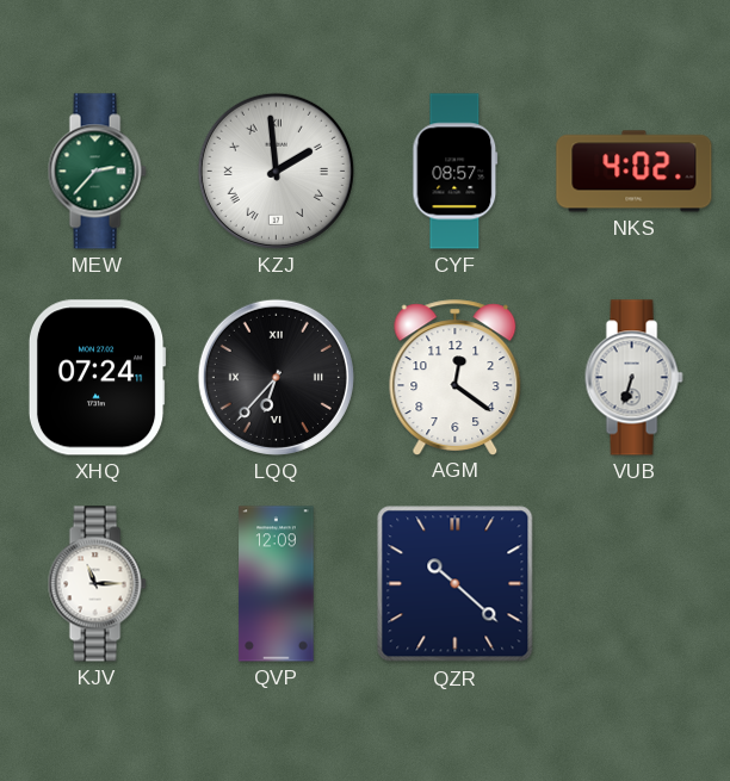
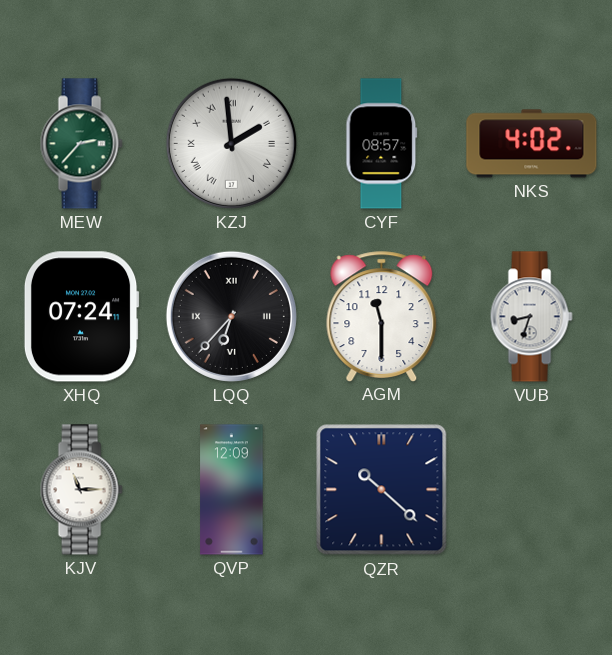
AGM: 12:21 -> 11:30 (382, 316)
VUB: 6:33 -> 8:33 (531, 317)
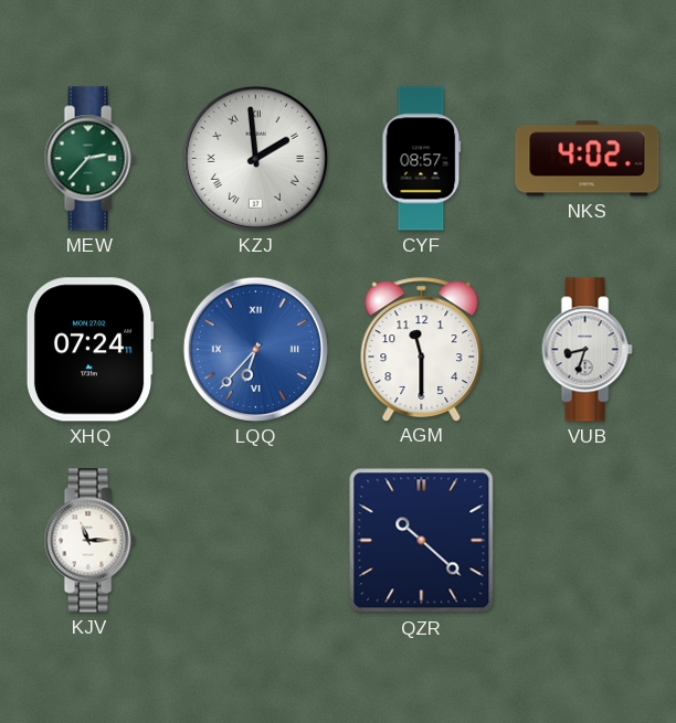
LQQ dial: black -> blue (255, 349)
QVP: 12:09 -> none (232, 490)
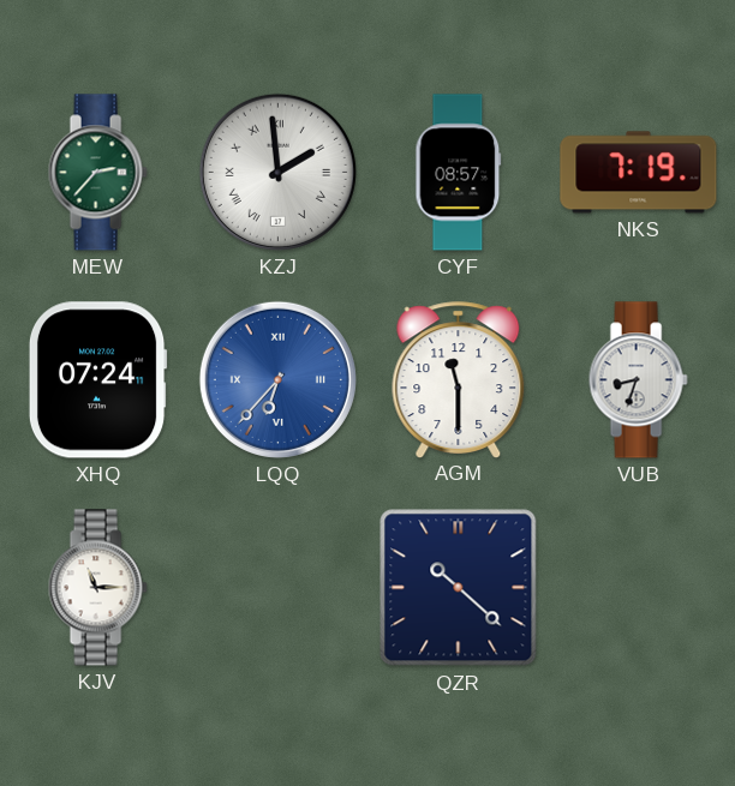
NKS: 4:02 -> 7:19 (639, 173)
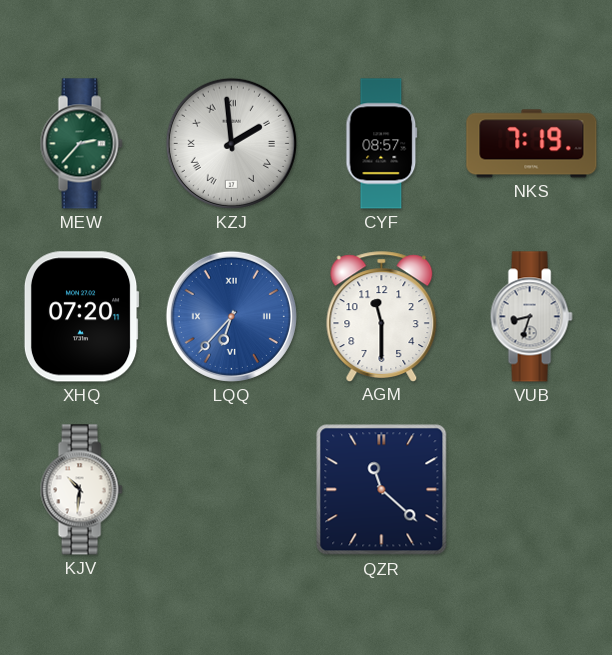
XHQ: 07:24 -> 07:20 (81, 317)
KJV: 11:15 -> 10:31 (81, 490)
QZR: 10:22 -> 11:22 (382, 490)
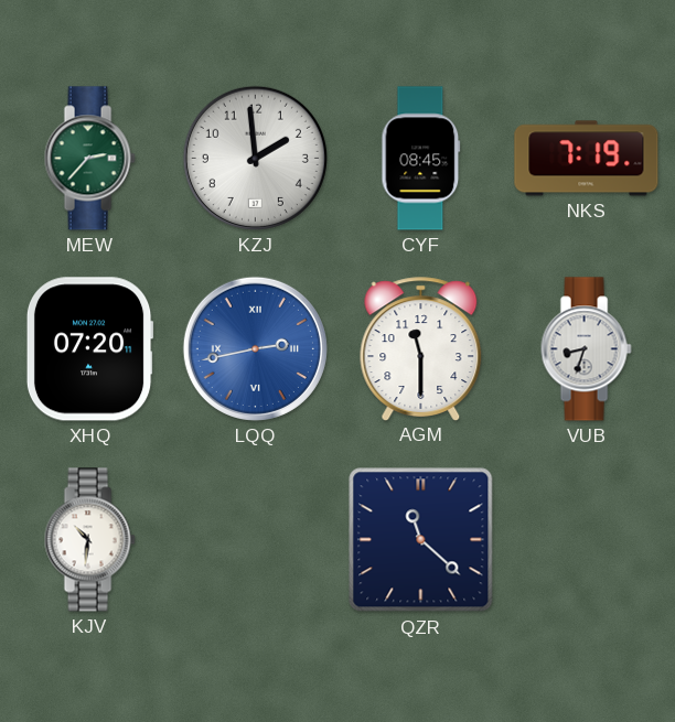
KZJ numerals: Roman -> Arabic (255, 158)
CYF: 08:57 -> 08:45 (421, 159)
LQQ: 6:37 -> 2:43 (255, 348)
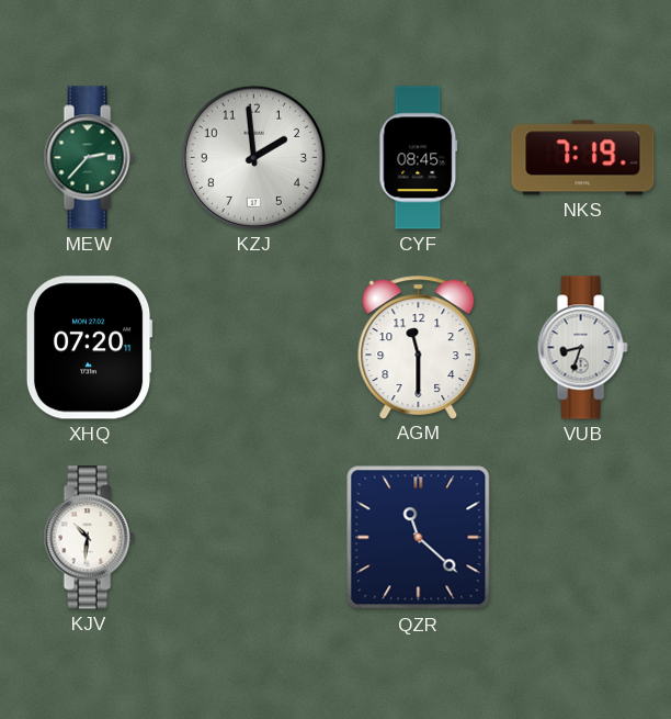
LQQ: 2:43 -> none (255, 348)
